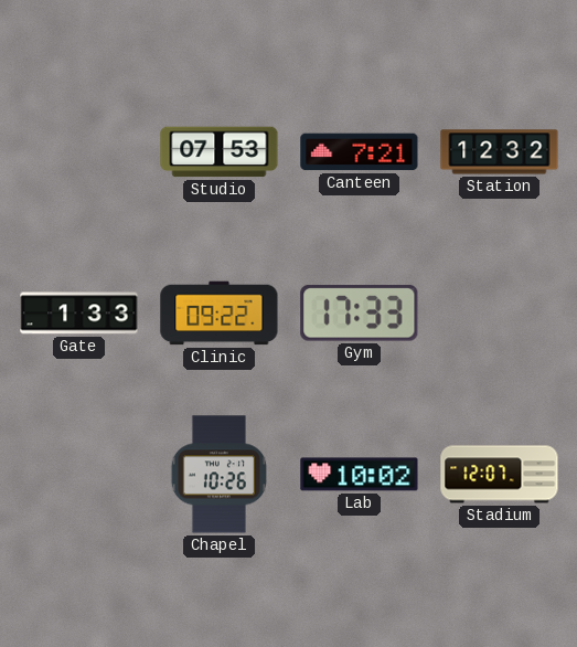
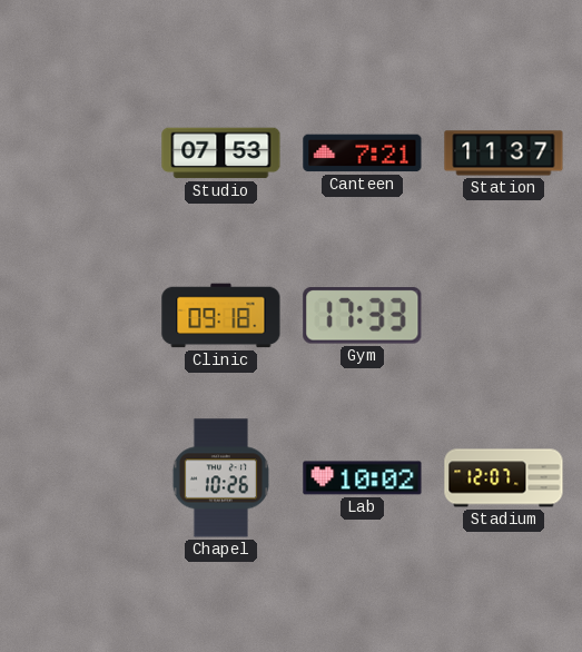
Station: 12:32 -> 11:37 (504, 154)
Gate: 1:33 -> none (79, 314)
Clinic: 09:22 -> 09:18 (221, 316)
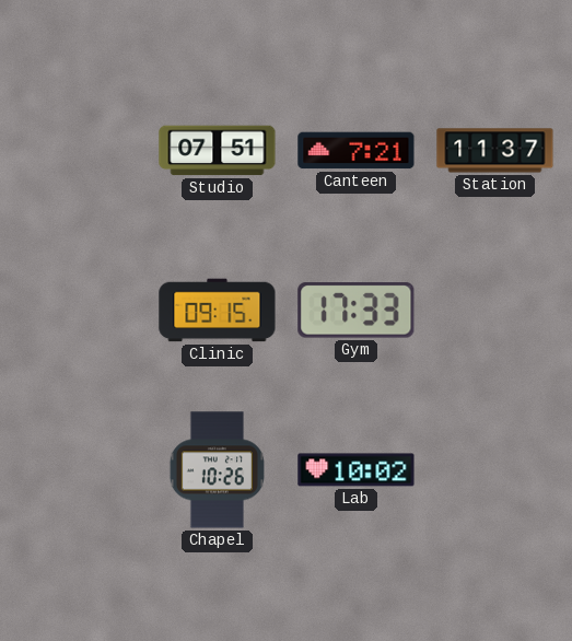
Studio: 07:53 -> 07:51 (218, 151)
Clinic: 09:18 -> 09:15 (218, 311)
Stadium: 12:07 -> none (504, 478)
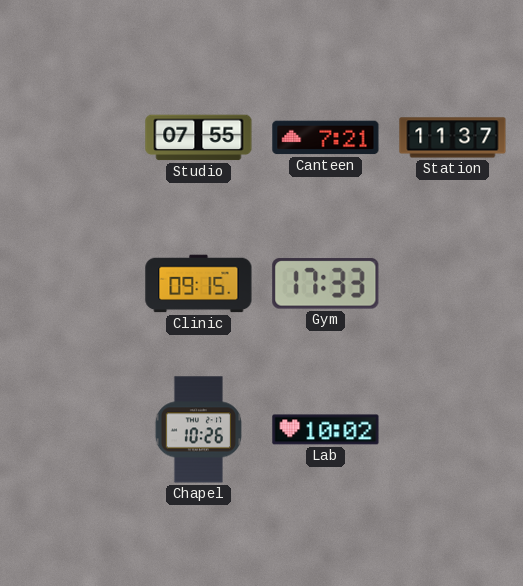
Studio: 07:51 -> 07:55 (199, 138)
